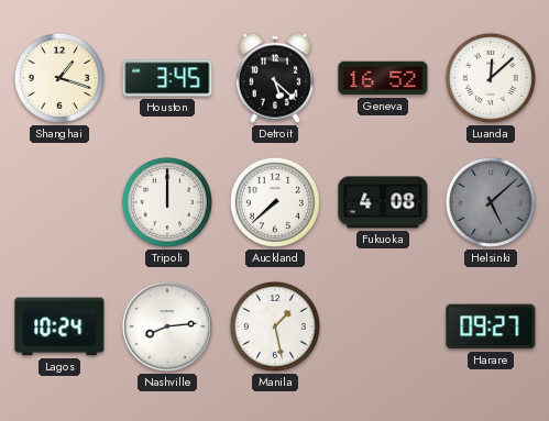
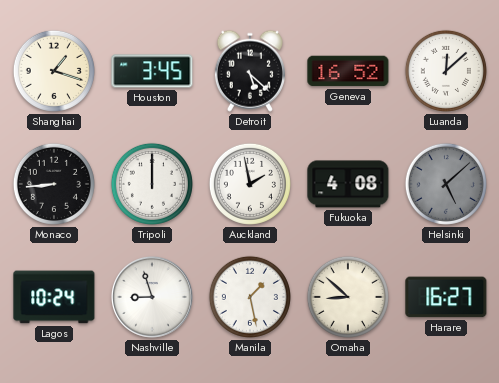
Monaco: none -> 8:44 (54, 184)
Auckland: 7:38 -> 1:58 (250, 184)
Nashville: 8:14 -> 8:57 (152, 297)
Omaha: none -> 8:52 (348, 297)
Harare: 09:27 -> 16:27 (446, 297)
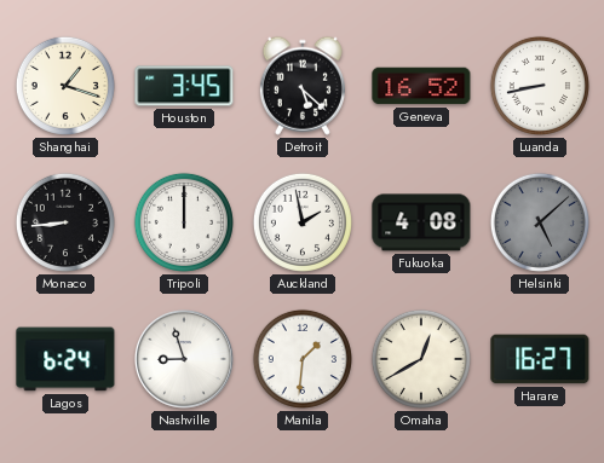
Luanda: 12:08 -> 8:43 (540, 86)
Lagos: 10:24 -> 6:24 (65, 359)
Manila: 1:28 -> 1:31 (303, 359)
Omaha: 8:52 -> 12:40 (421, 359)
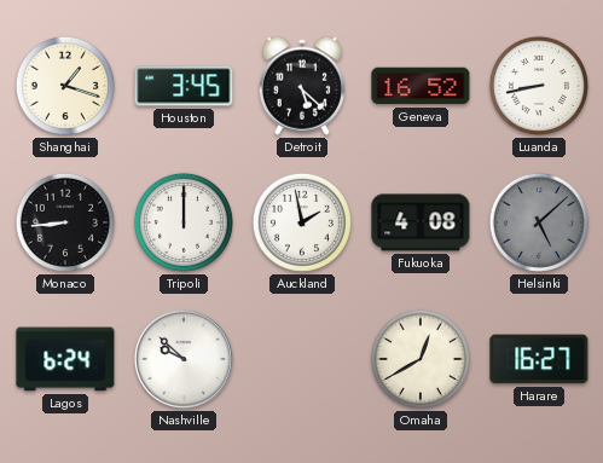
Nashville: 8:57 -> 9:52 (184, 359)
Manila: 1:31 -> none (303, 359)
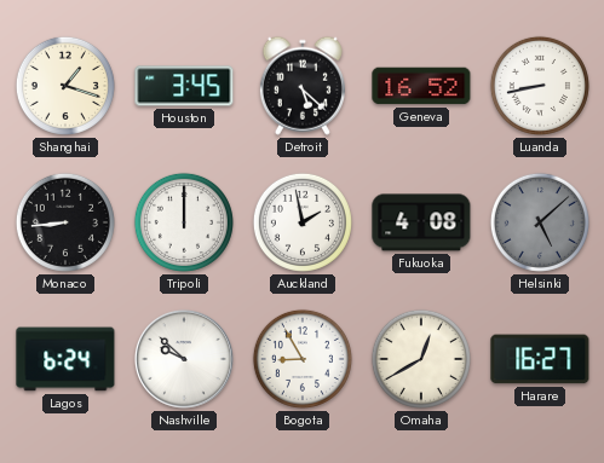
Bogota: none -> 8:55 (303, 359)
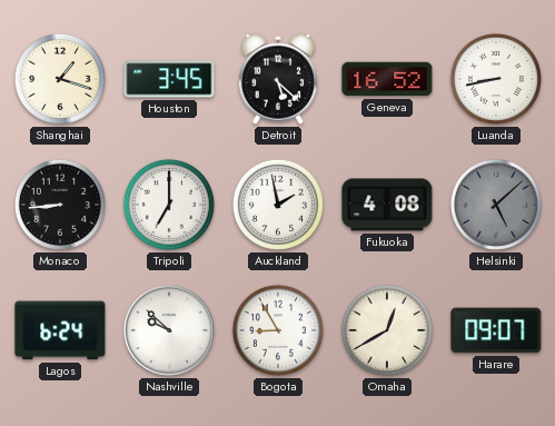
Tripoli: 12:00 -> 7:00 (169, 205)
Harare: 16:27 -> 09:07 (496, 330)
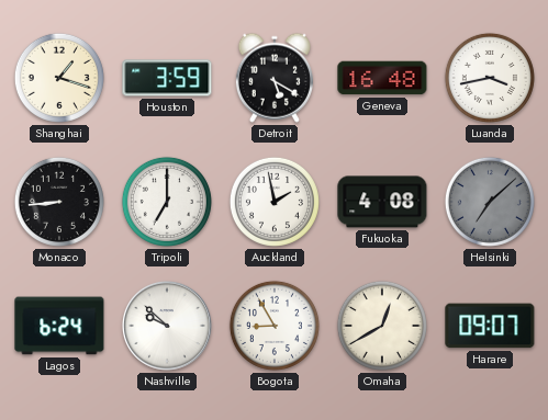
Houston: 3:45 -> 3:59 (167, 78)
Detroit: 5:22 -> 5:20 (275, 78)
Geneva: 16:52 -> 16:48 (382, 78)
Luanda: 8:43 -> 3:43 (490, 78)
Helsinki: 5:08 -> 7:08 (490, 202)
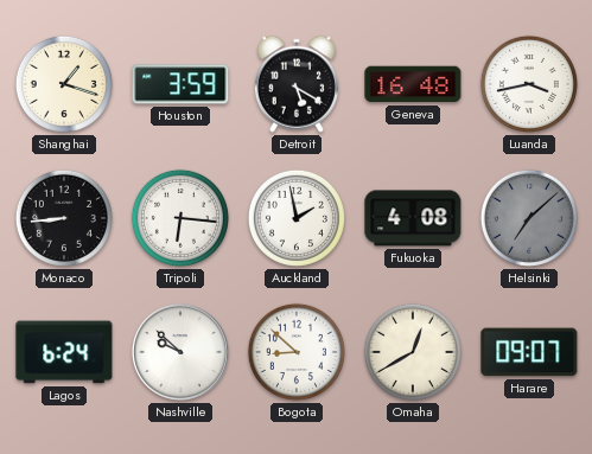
Tripoli: 7:00 -> 6:16 (180, 218)
Bogota: 8:55 -> 8:52 (297, 352)
